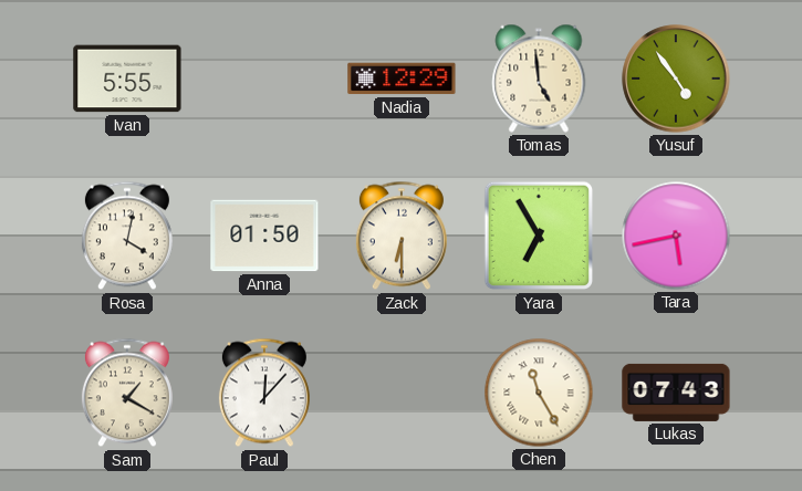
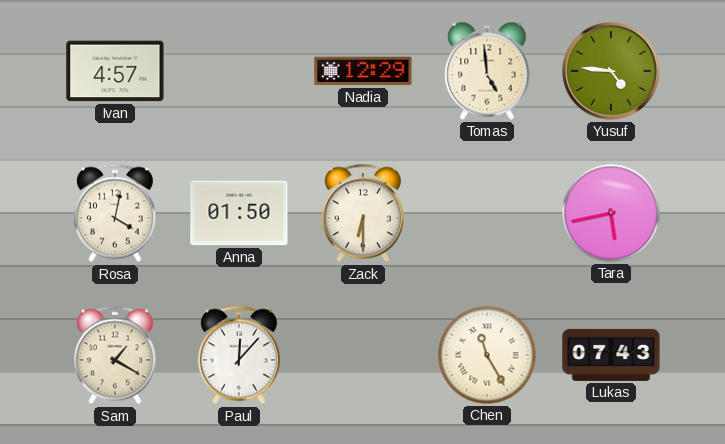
Ivan: 5:55 -> 4:57 (115, 71)
Yusuf: 4:54 -> 4:46 (611, 71)
Yara: 6:55 -> none (539, 236)
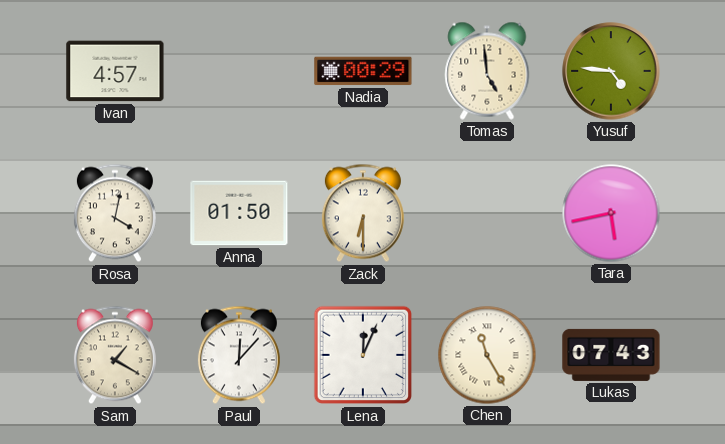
Nadia: 12:29 -> 00:29 (363, 71)
Lena: none -> 12:04 (363, 355)
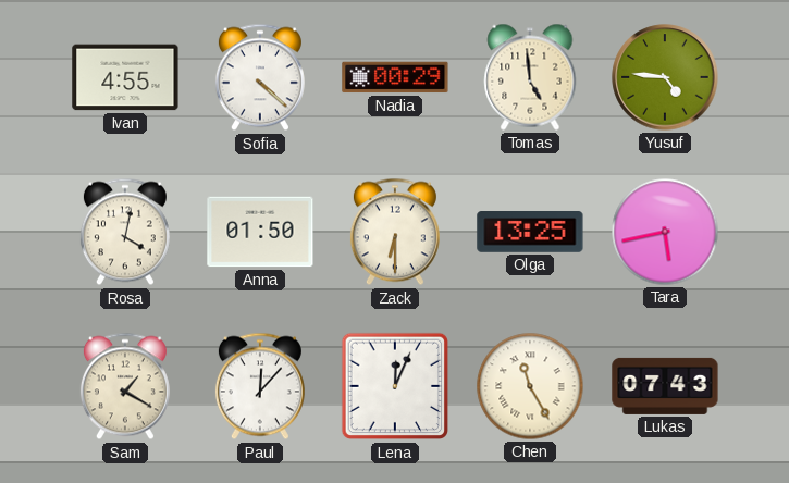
Ivan: 4:57 -> 4:55 (125, 77)
Sofia: none -> 4:22 (260, 77)
Olga: none -> 13:25 (530, 233)
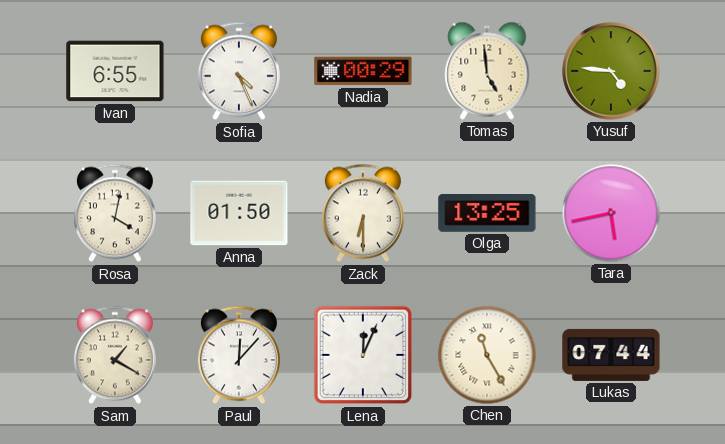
Ivan: 4:55 -> 6:55 (115, 71)
Sofia: 4:22 -> 4:26 (239, 71)
Lukas: 07:43 -> 07:44 (611, 355)
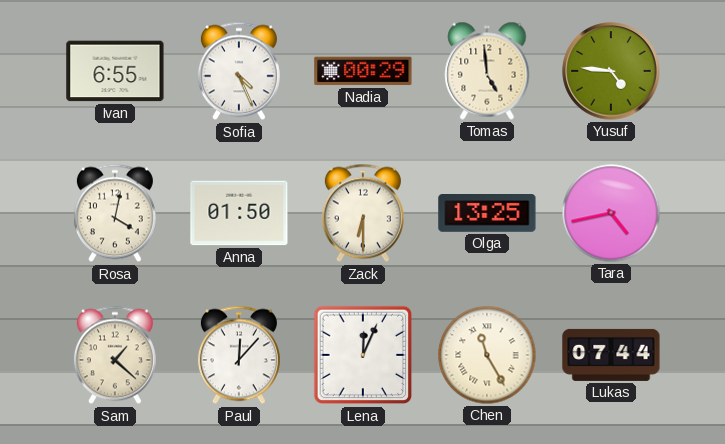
Tara: 5:43 -> 4:43 (611, 213)
Sam: 1:20 -> 1:22 (115, 355)
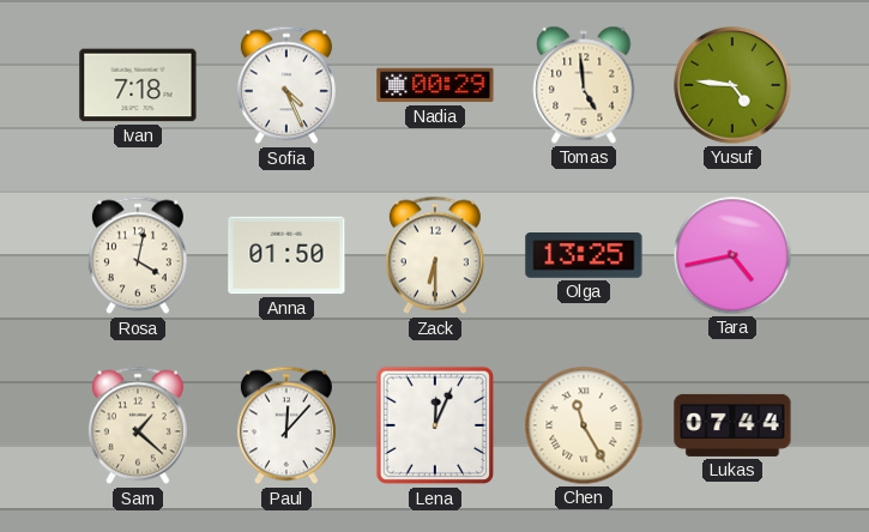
Ivan: 6:55 -> 7:18 (138, 85)
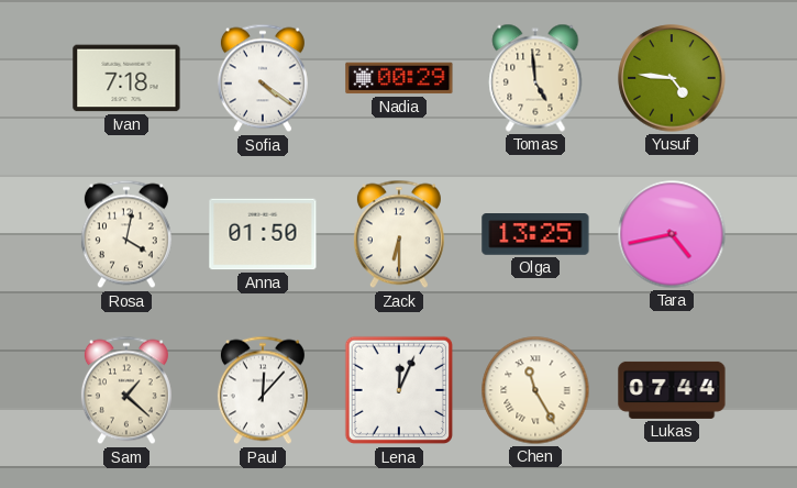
Sofia: 4:26 -> 4:21 (263, 78)
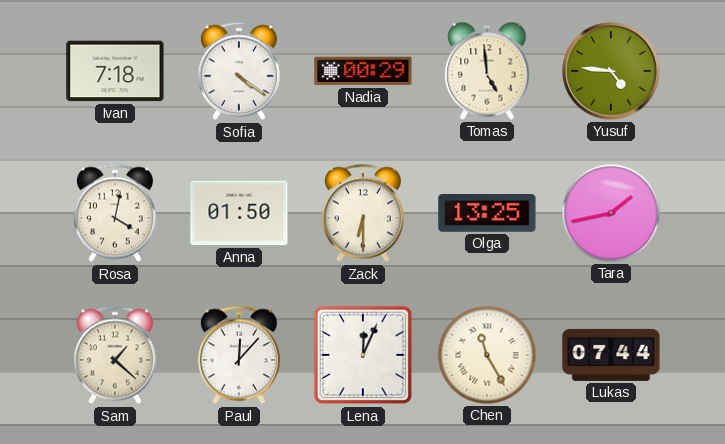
Tara: 4:43 -> 1:43 (611, 213)
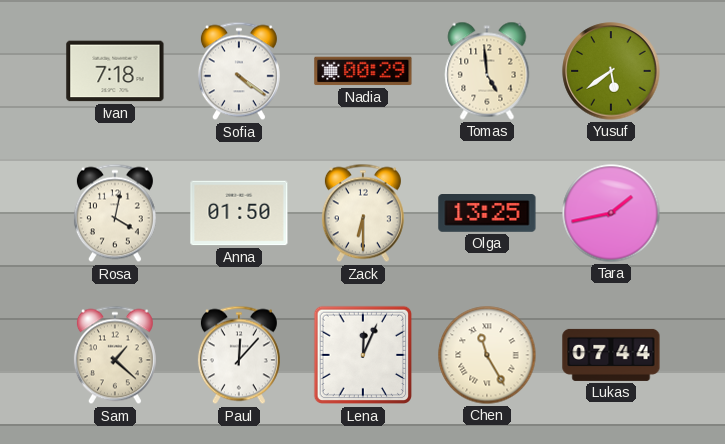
Yusuf: 4:46 -> 5:39 (611, 71)
